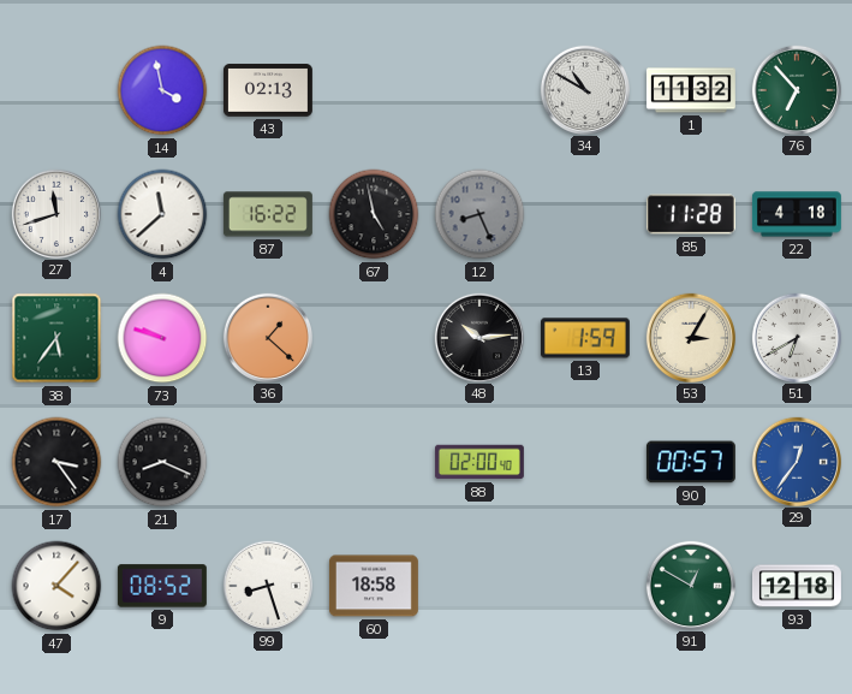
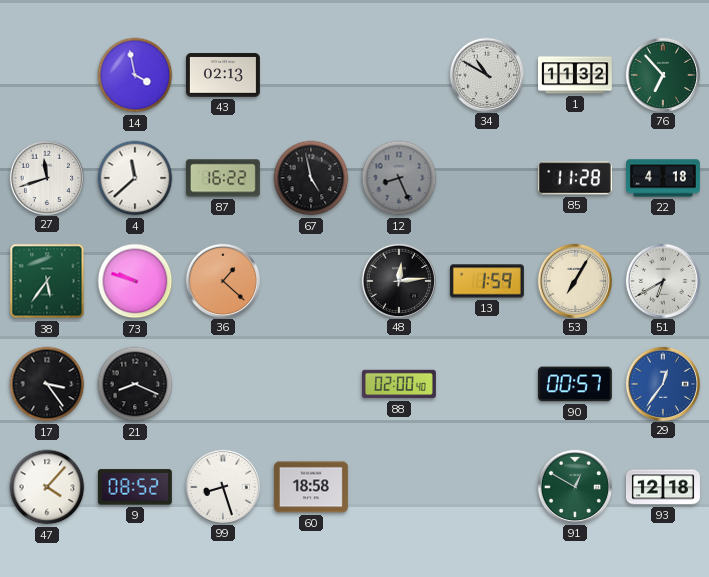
48: 10:14 -> 12:14 (398, 280)
53: 3:05 -> 7:05 (574, 280)
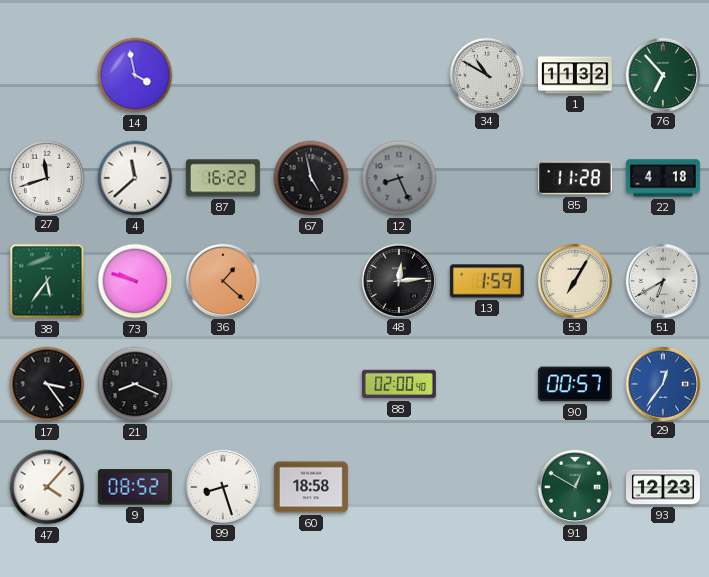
43: 02:13 -> none (223, 75)
93: 12:18 -> 12:23 (663, 487)
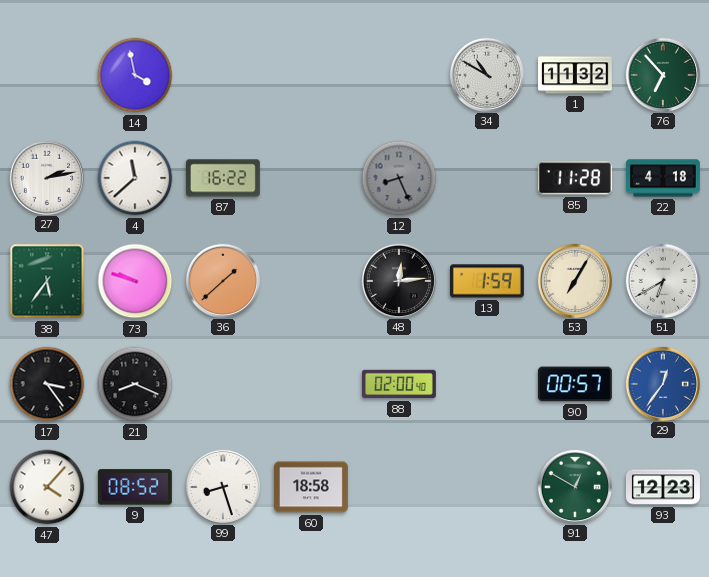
27: 11:42 -> 2:13 (46, 177)
67: 4:58 -> none (311, 178)
36: 1:22 -> 1:38 (222, 280)
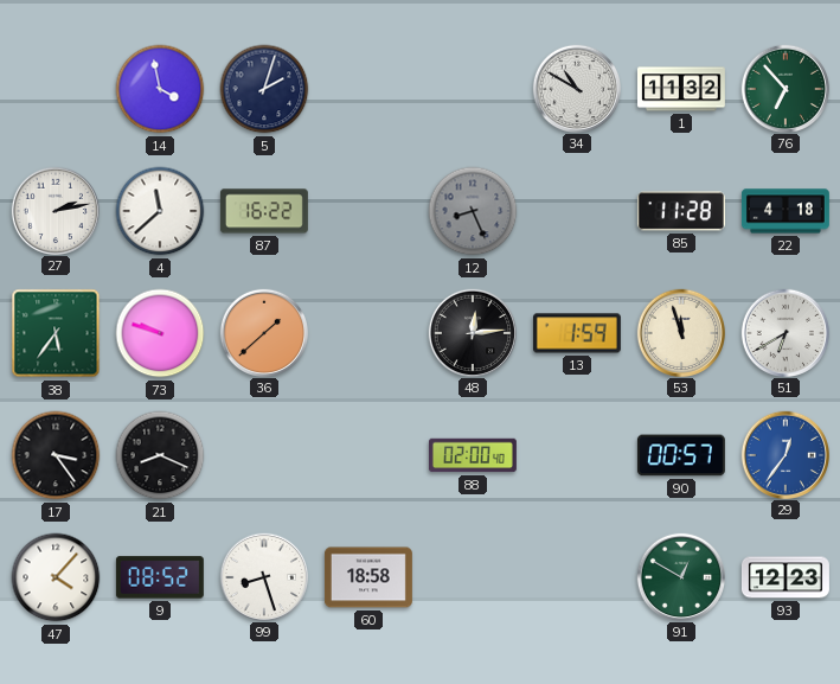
5: none -> 2:03 (264, 89)
53: 7:05 -> 11:57 (680, 332)
